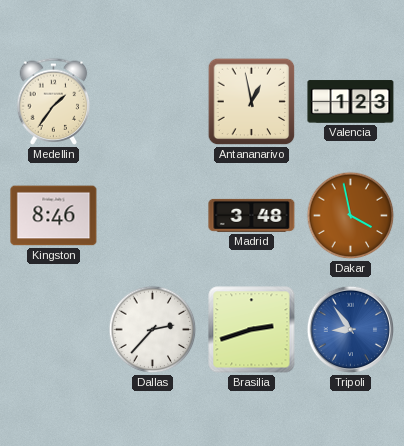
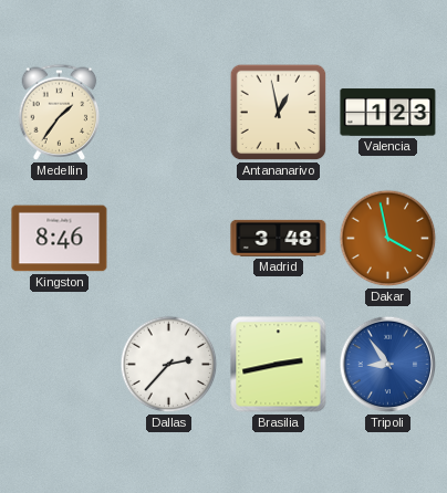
Brasilia: 2:42 -> 2:43 (279, 365)
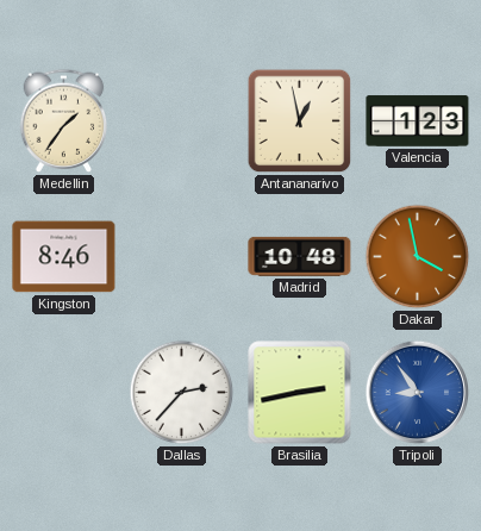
Madrid: 3:48 -> 10:48 (300, 256)
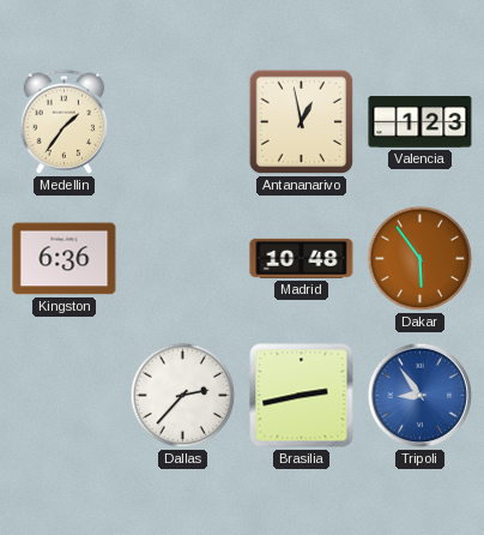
Kingston: 8:46 -> 6:36 (65, 259)
Dakar: 3:58 -> 5:54 (421, 259)
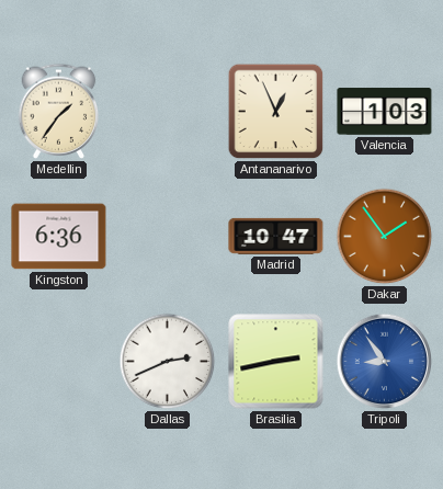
Antananarivo: 12:58 -> 12:56 (276, 112)
Valencia: 1:23 -> 1:03 (385, 112)
Madrid: 10:48 -> 10:47 (276, 236)
Dakar: 5:54 -> 1:54 (385, 237)
Dallas: 2:37 -> 2:41 (168, 362)
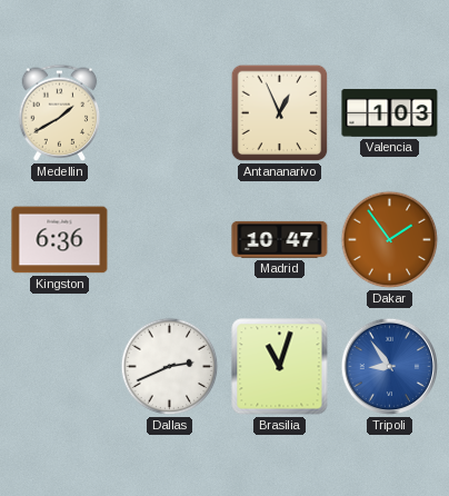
Medellin: 1:36 -> 1:40 (60, 112)
Brasilia: 2:43 -> 11:03 (280, 367)
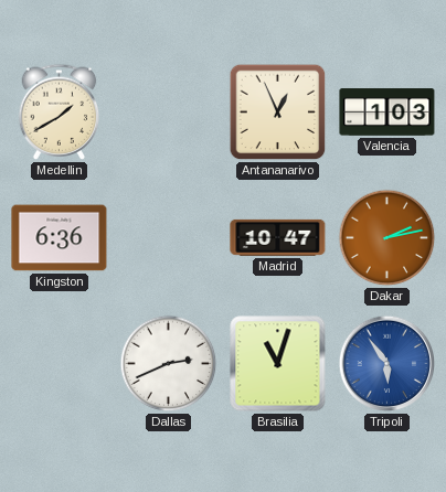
Dakar: 1:54 -> 2:13 (387, 238)
Tripoli: 8:54 -> 5:54 (387, 364)
